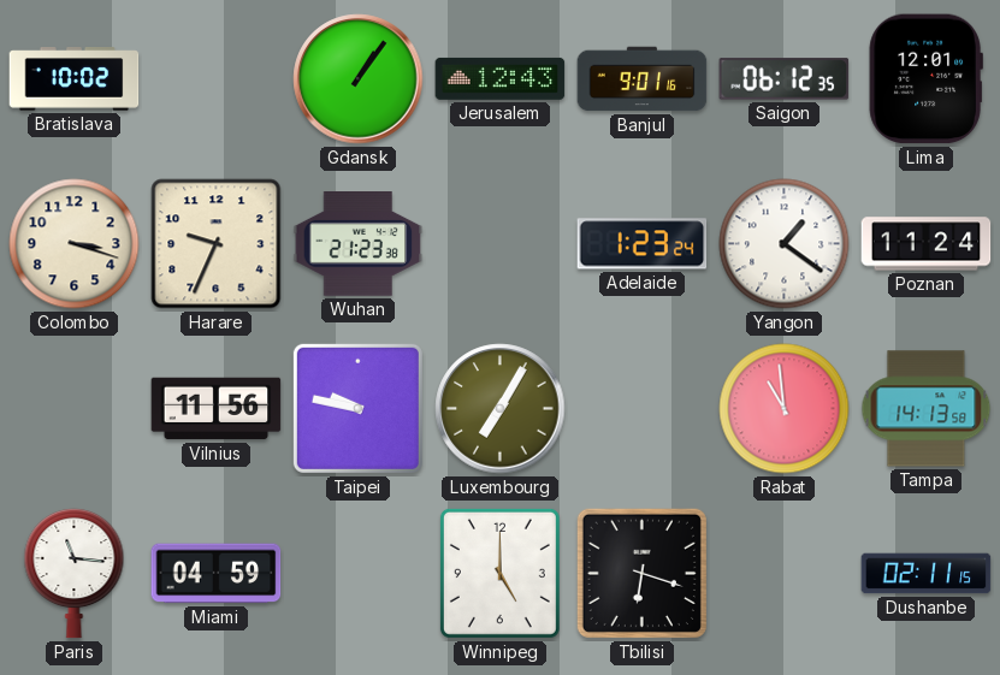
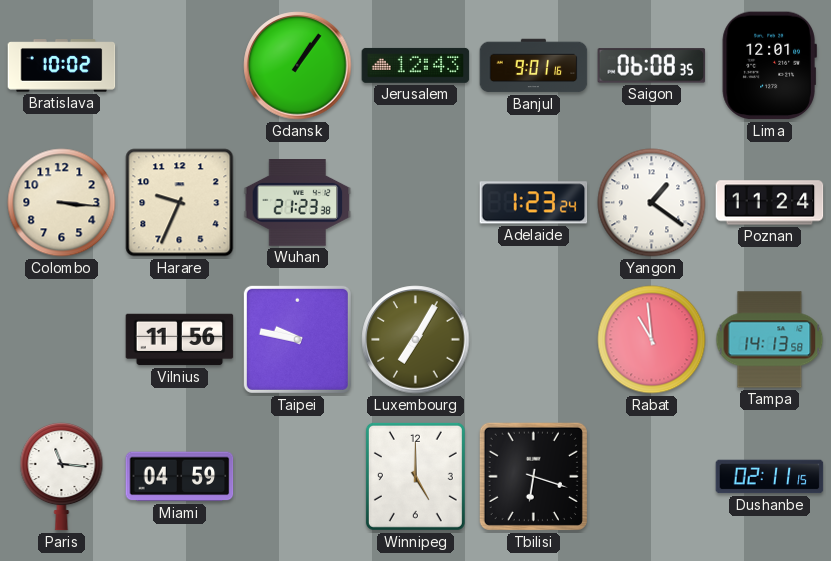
Saigon: 06:12 -> 06:08 (652, 66)
Colombo: 3:18 -> 3:16 (62, 203)
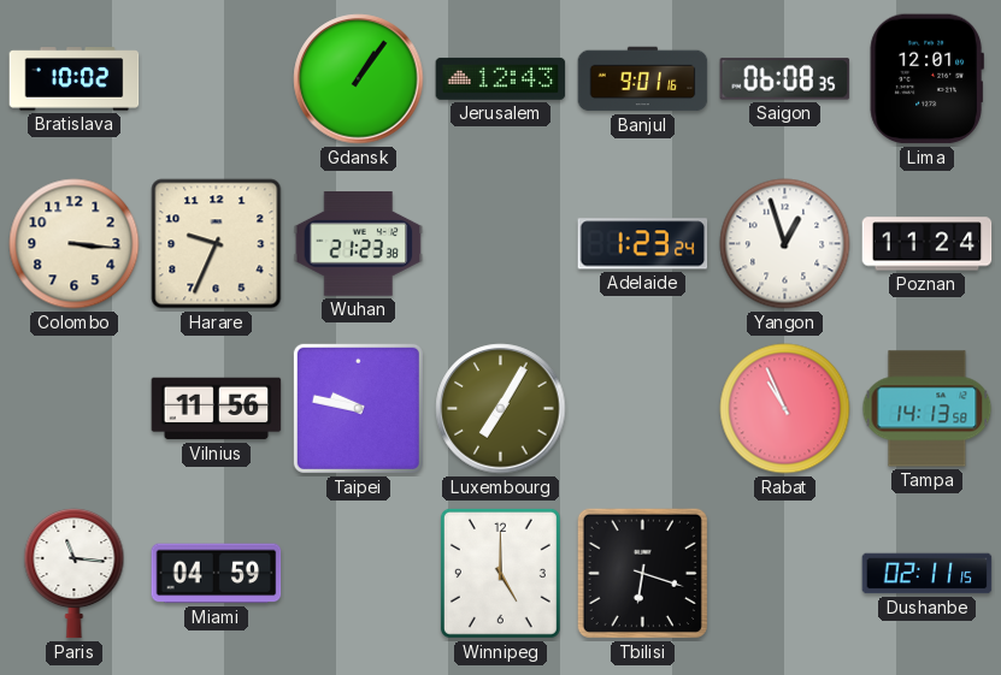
Yangon: 1:21 -> 12:57 (785, 244)
Rabat: 10:59 -> 10:56 (785, 409)
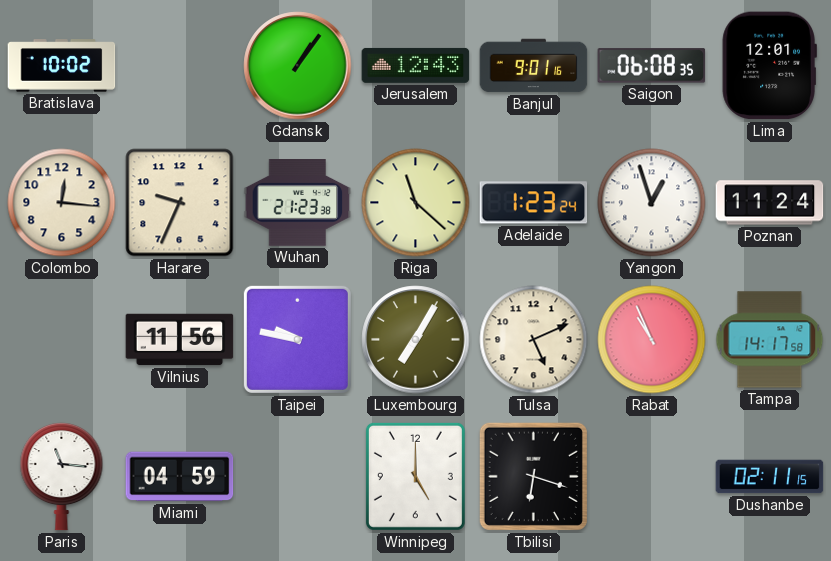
Colombo: 3:16 -> 12:16 (62, 203)
Riga: none -> 11:22 (416, 203)
Tulsa: none -> 5:11 (534, 340)
Tampa: 14:13 -> 14:17 (770, 340)
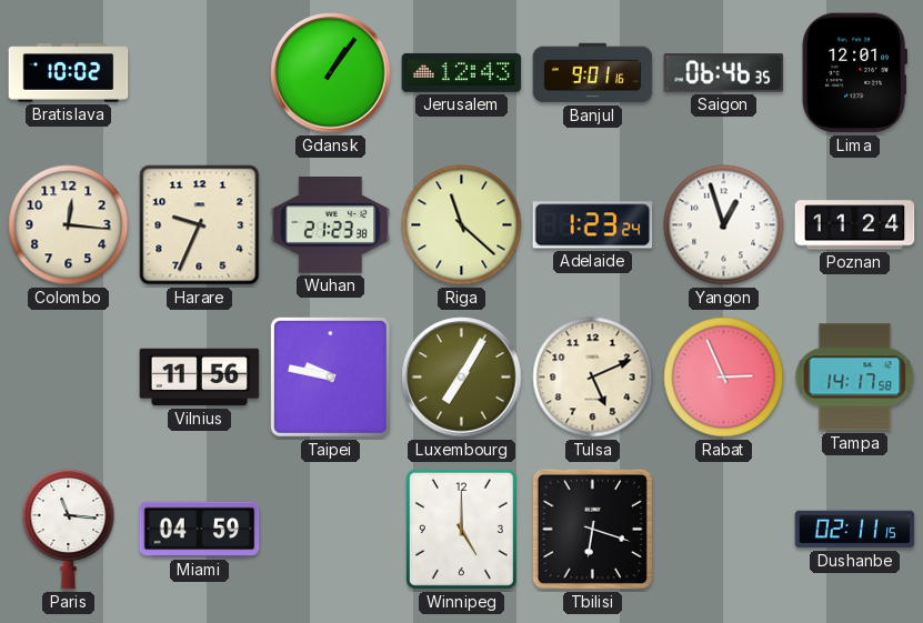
Saigon: 06:08 -> 06:46 (724, 73)
Rabat: 10:56 -> 2:56 (724, 378)
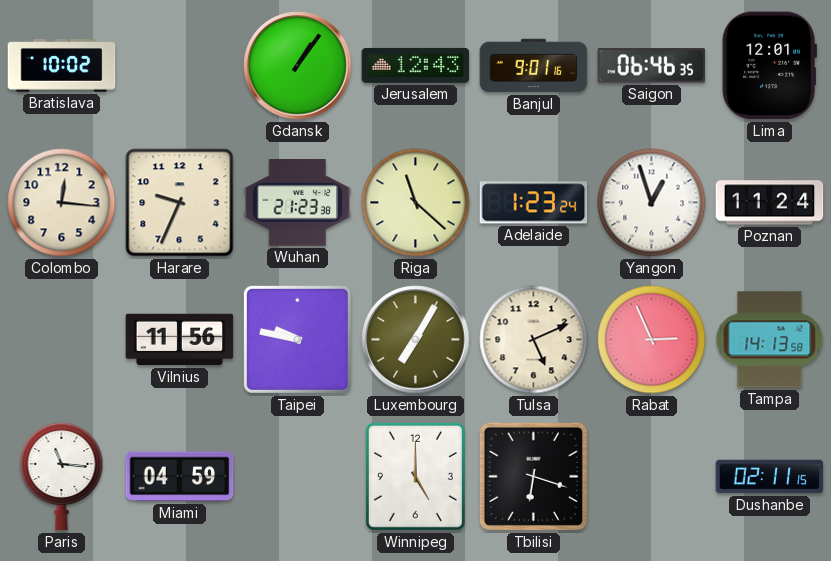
Tampa: 14:17 -> 14:13 (770, 340)
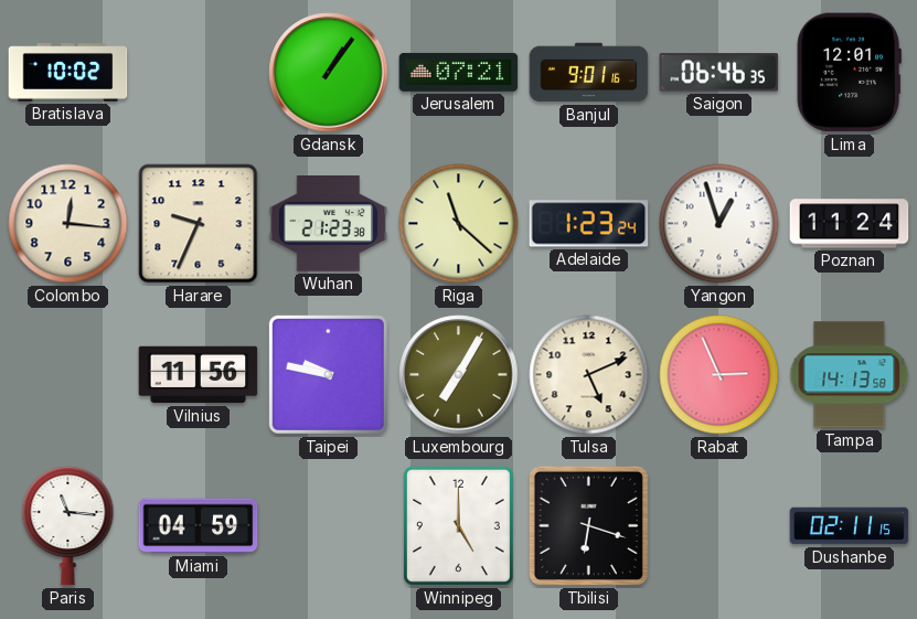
Jerusalem: 12:43 -> 07:21 (459, 72)
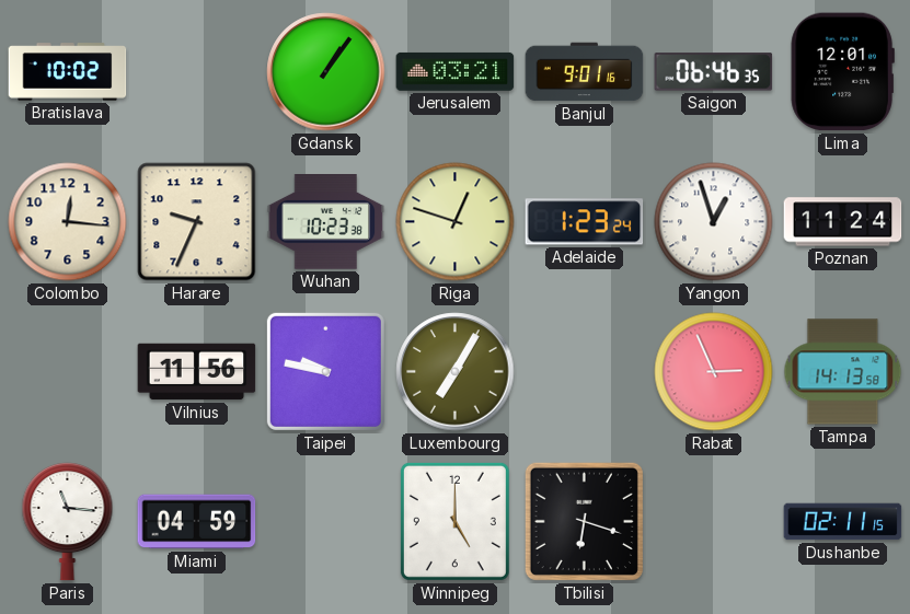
Jerusalem: 07:21 -> 03:21 (456, 71)
Wuhan: 21:23 -> 10:23 (326, 222)
Riga: 11:22 -> 12:48 (456, 222)
Tulsa: 5:11 -> none (589, 375)
